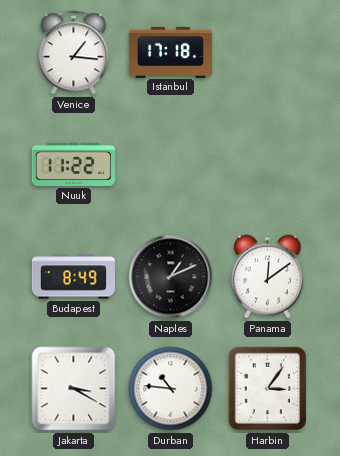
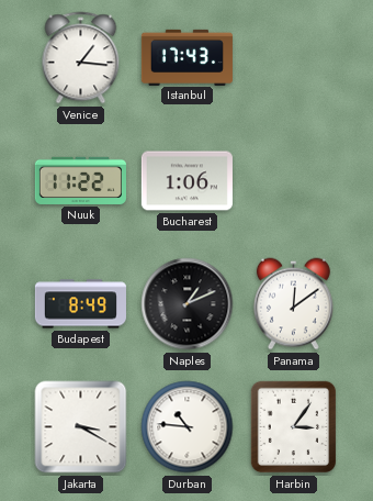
Istanbul: 17:18 -> 17:43 (187, 57)
Bucharest: none -> 1:06 (187, 181)
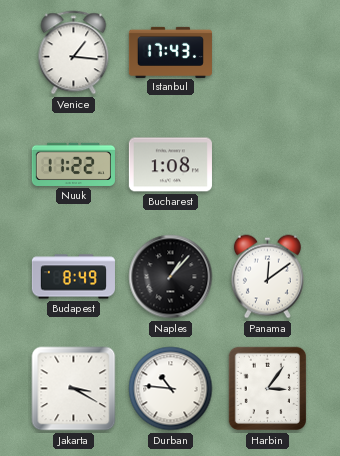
Bucharest: 1:06 -> 1:08 (170, 165)
Naples: 1:11 -> 1:07 (171, 277)
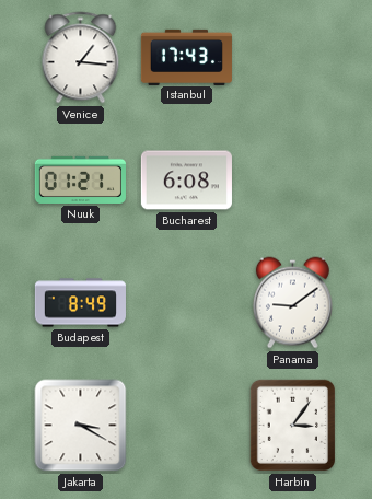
Nuuk: 11:22 -> 01:21 (80, 179)
Bucharest: 1:08 -> 6:08 (186, 181)
Naples: 1:07 -> none (171, 277)
Panama: 12:09 -> 9:09 (292, 303)
Durban: 10:46 -> none (171, 389)
